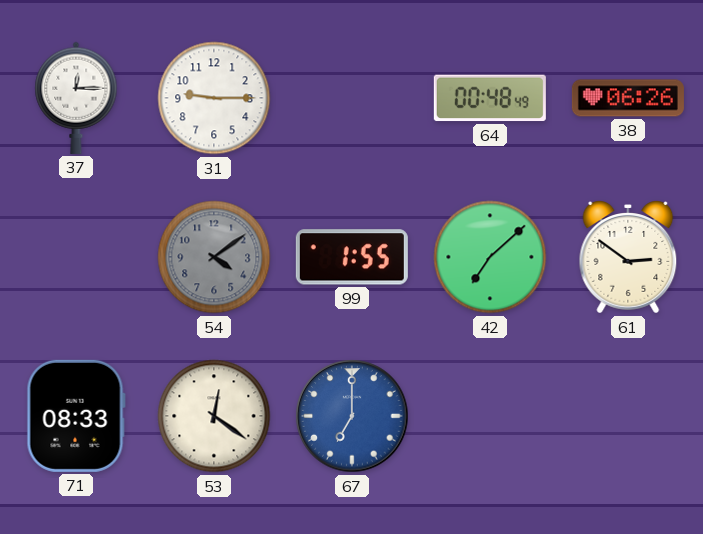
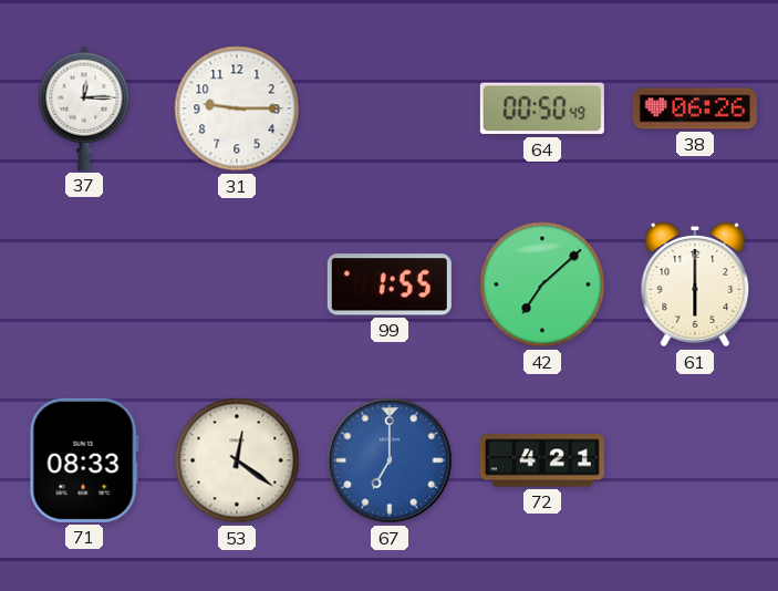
64: 00:48 -> 00:50 (542, 108)
54: 4:09 -> none (214, 257)
61: 2:51 -> 6:00 (695, 284)
72: none -> 4:21 (542, 460)
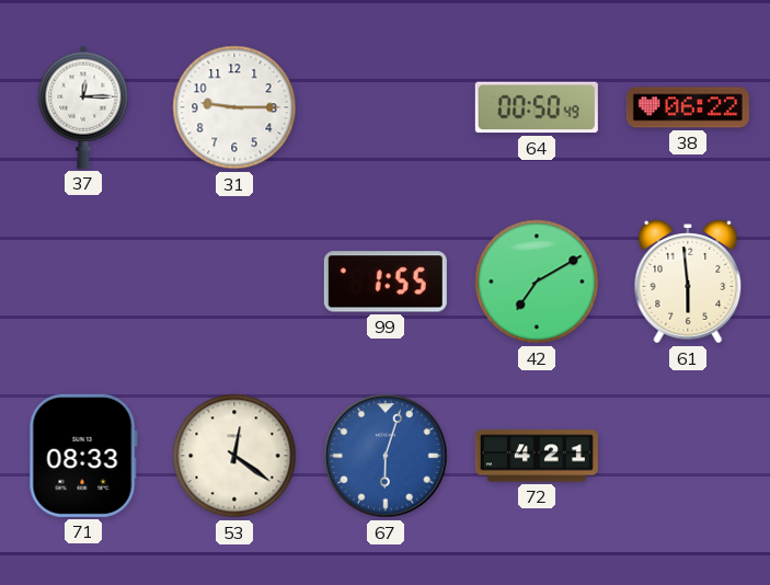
38: 06:26 -> 06:22 (688, 107)
42: 7:08 -> 7:10 (537, 282)
61: 6:00 -> 5:59 (688, 282)
67: 7:00 -> 6:03 (386, 456)
